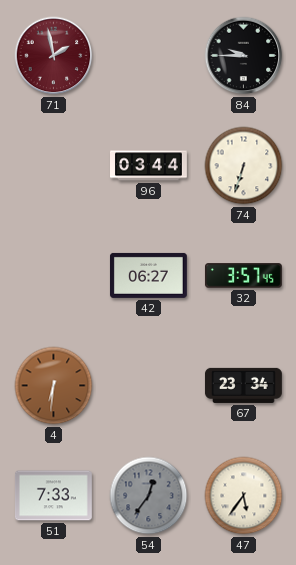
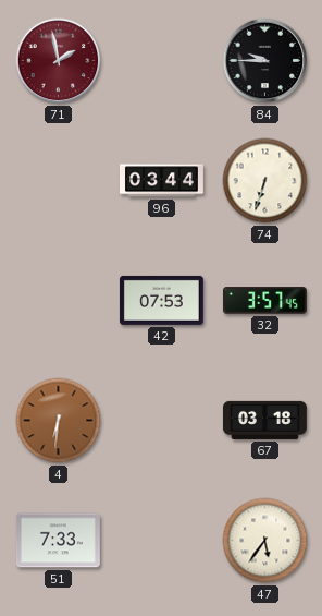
42: 06:27 -> 07:53 (161, 300)
67: 23:34 -> 03:18 (264, 420)
54: 12:36 -> none (149, 496)
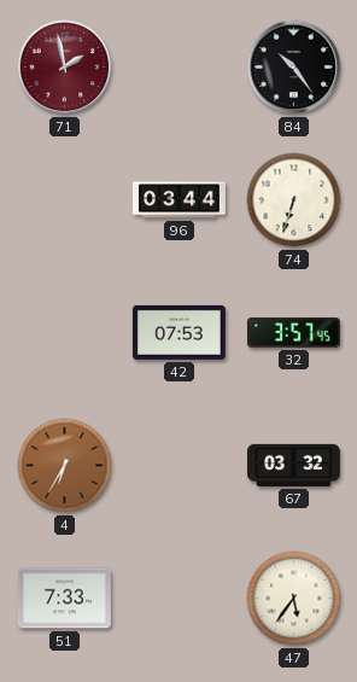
84: 9:45 -> 10:24 (294, 68)
4: 6:31 -> 6:35 (65, 466)
67: 03:18 -> 03:32 (293, 465)
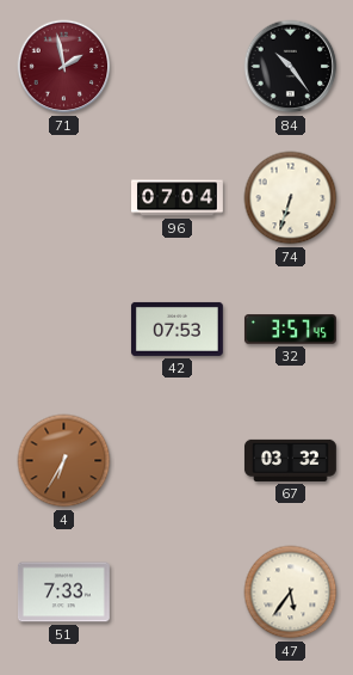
96: 03:44 -> 07:04 (178, 198)
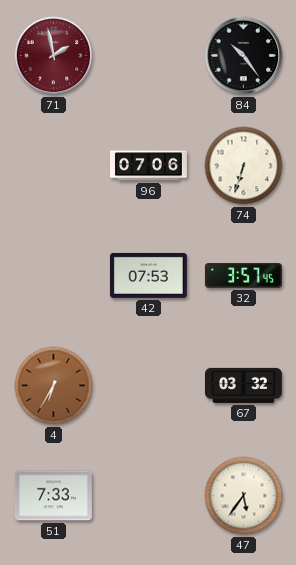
96: 07:04 -> 07:06 (149, 166)
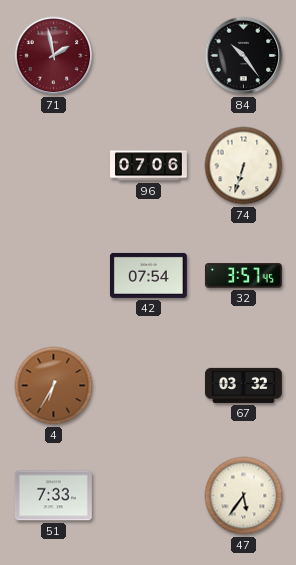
42: 07:53 -> 07:54 (148, 275)
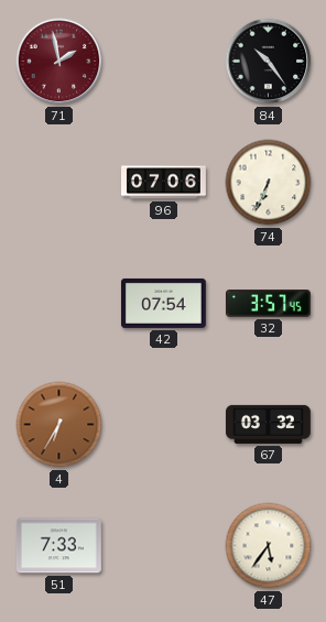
74: 6:33 -> 6:34 (269, 183)
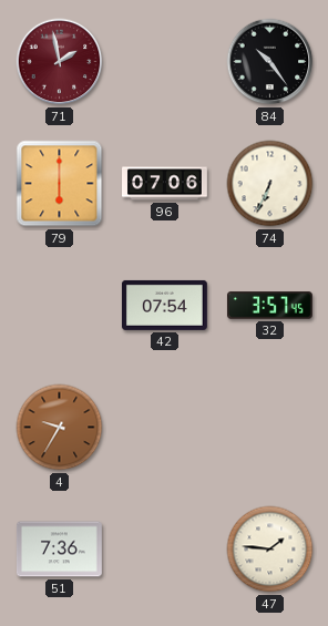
79: none -> 6:00 (60, 184)
4: 6:35 -> 9:35 (60, 428)
67: 03:32 -> none (268, 424)
51: 7:33 -> 7:36 (59, 550)
47: 5:36 -> 1:46 (270, 550)
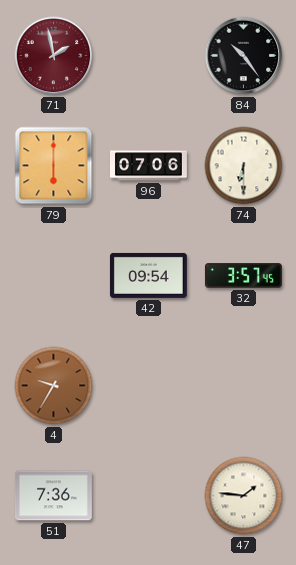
74: 6:34 -> 6:30 (244, 166)
42: 07:54 -> 09:54 (148, 275)
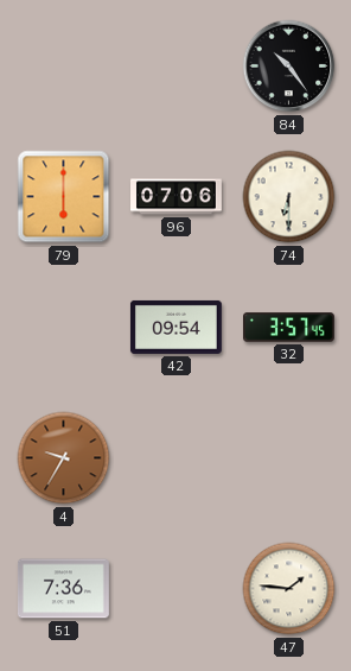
71: 1:58 -> none (54, 56)
